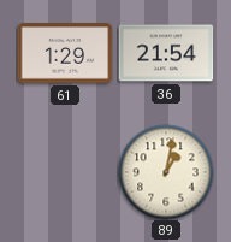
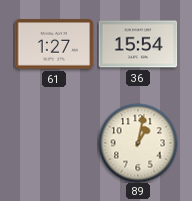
61: 1:29 -> 1:27 (54, 44)
36: 21:54 -> 15:54 (138, 44)
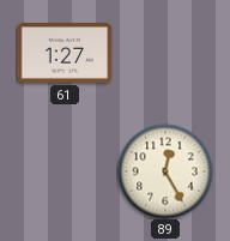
36: 15:54 -> none (138, 44)
89: 1:02 -> 12:25 (165, 171)
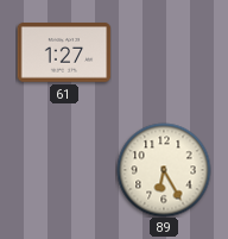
89: 12:25 -> 6:25 (164, 170)
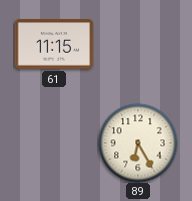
61: 1:27 -> 11:15 (54, 44)
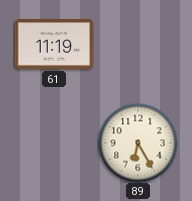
61: 11:15 -> 11:19 (54, 44)
